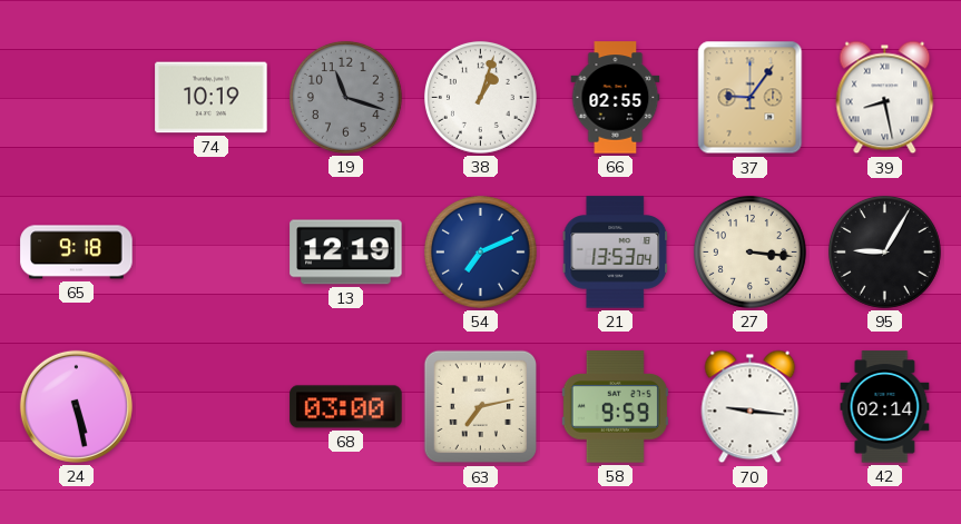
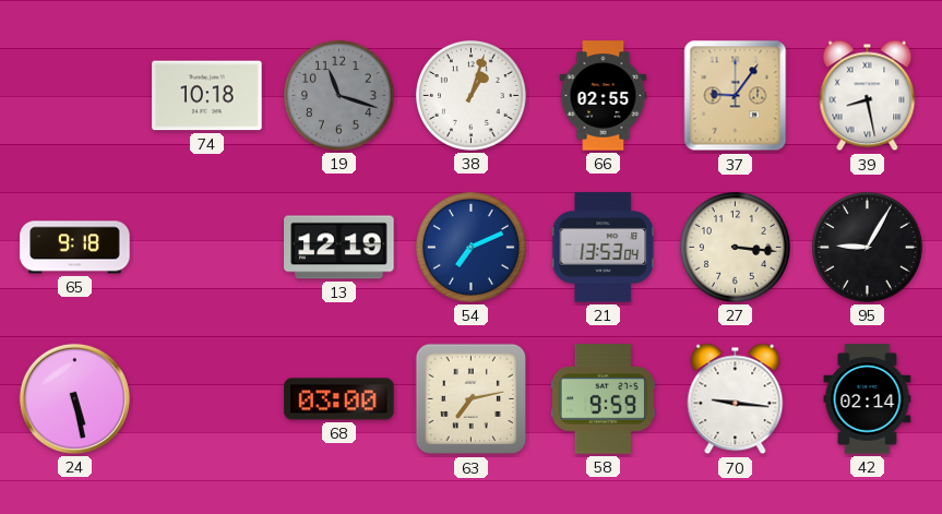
74: 10:19 -> 10:18 (207, 96)
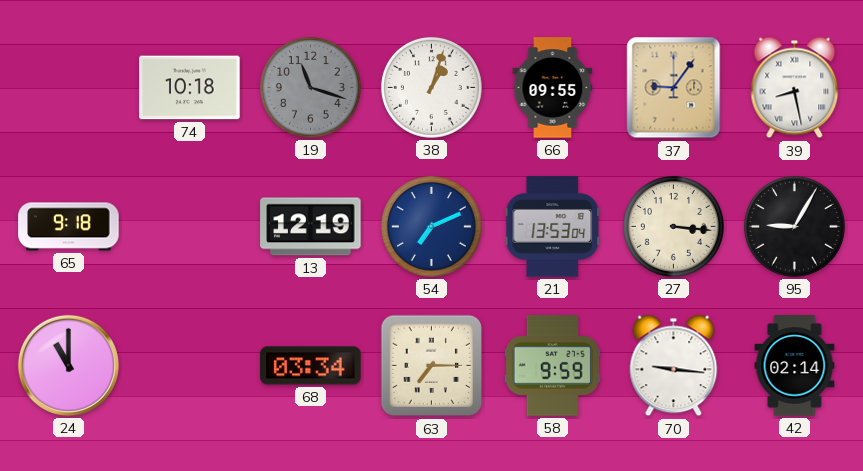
66: 02:55 -> 09:55 (553, 88)
24: 5:28 -> 11:00 (68, 365)
68: 03:00 -> 03:34 (311, 366)
63: 7:13 -> 7:15 (432, 366)
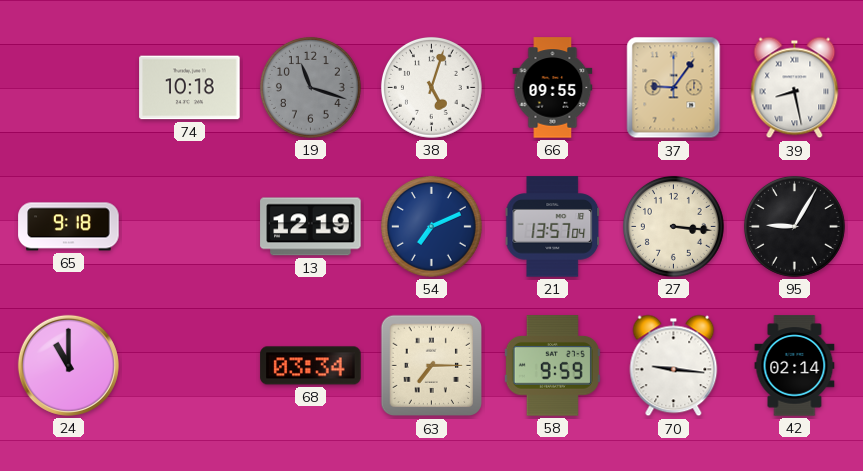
38: 1:03 -> 5:03 (431, 87)
21: 13:53 -> 13:57 (553, 227)
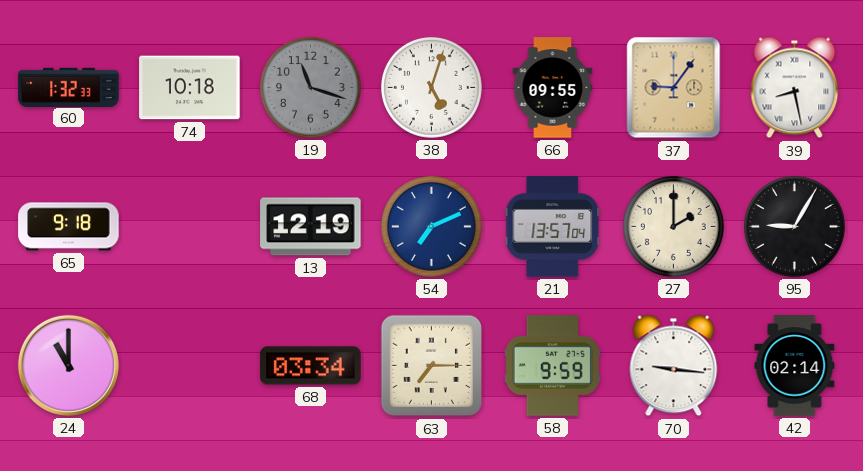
60: none -> 1:32 (69, 87)
27: 3:16 -> 2:00 (673, 226)
